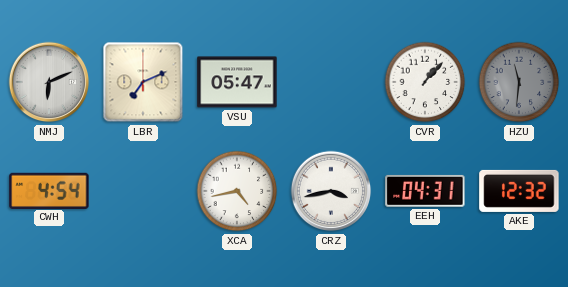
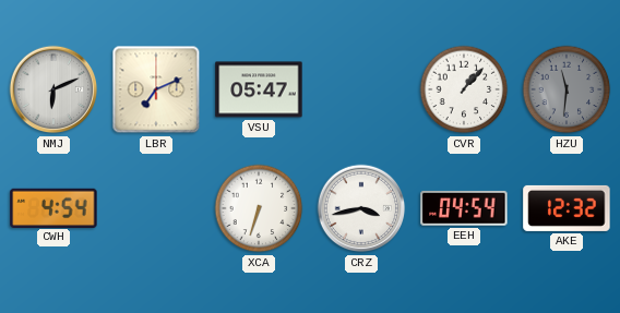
XCA: 4:43 -> 6:33 (259, 208)
EEH: 04:31 -> 04:54 (464, 208)
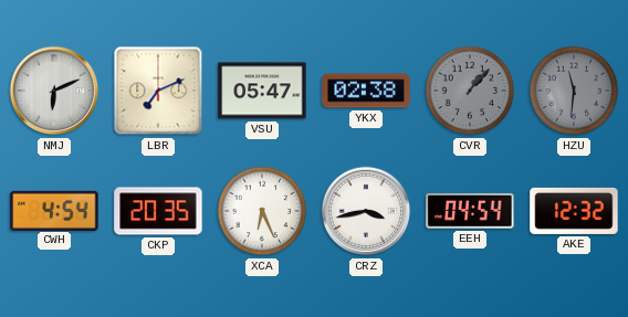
YKX: none -> 02:38 (366, 91)
CVR dial: white -> grey (470, 91)
CKP: none -> 20:35 (158, 211)
XCA: 6:33 -> 6:26 (262, 211)
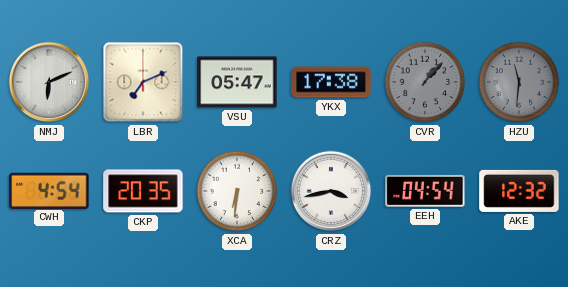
YKX: 02:38 -> 17:38 (331, 82)
XCA: 6:26 -> 6:31 (237, 191)
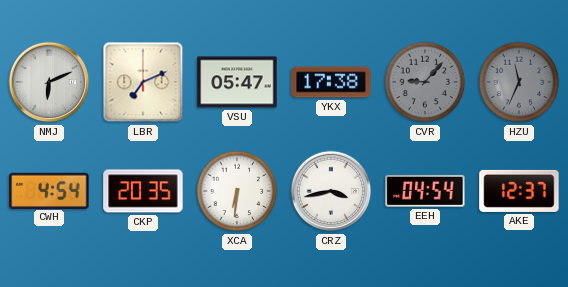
CVR: 1:07 -> 9:07 (425, 82)
HZU: 11:31 -> 11:34 (519, 82)
AKE: 12:32 -> 12:37 (519, 191)
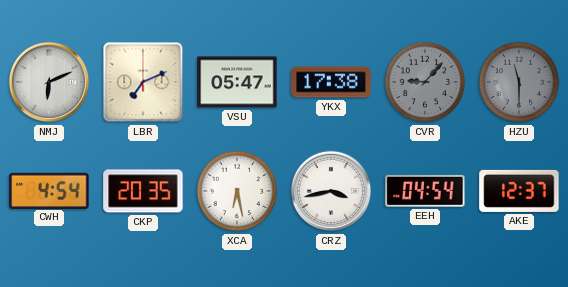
HZU: 11:34 -> 11:30 (519, 82)
XCA: 6:31 -> 6:28 (237, 191)
